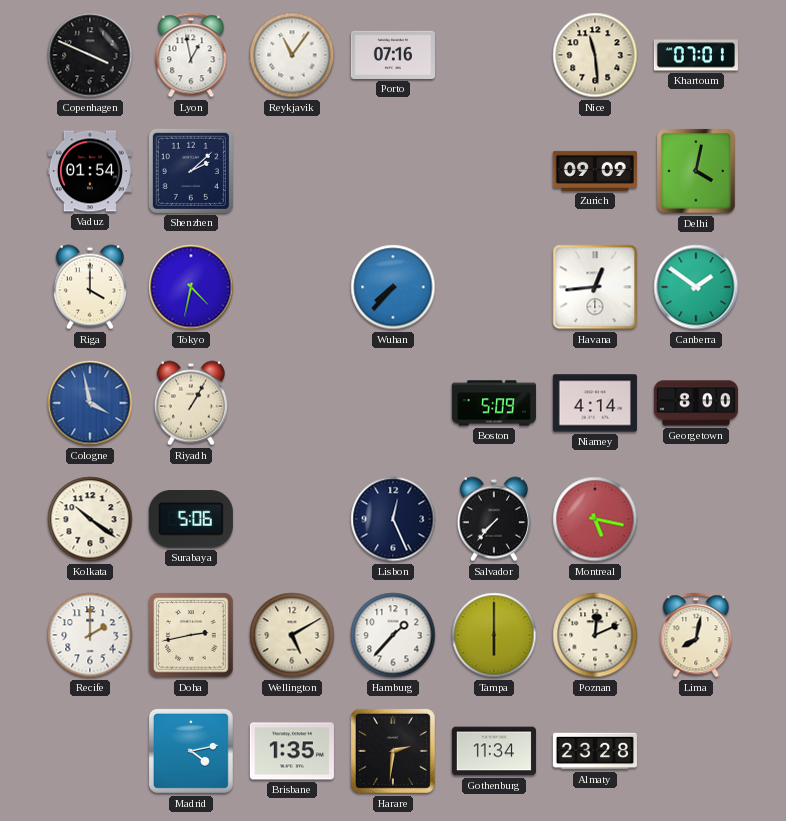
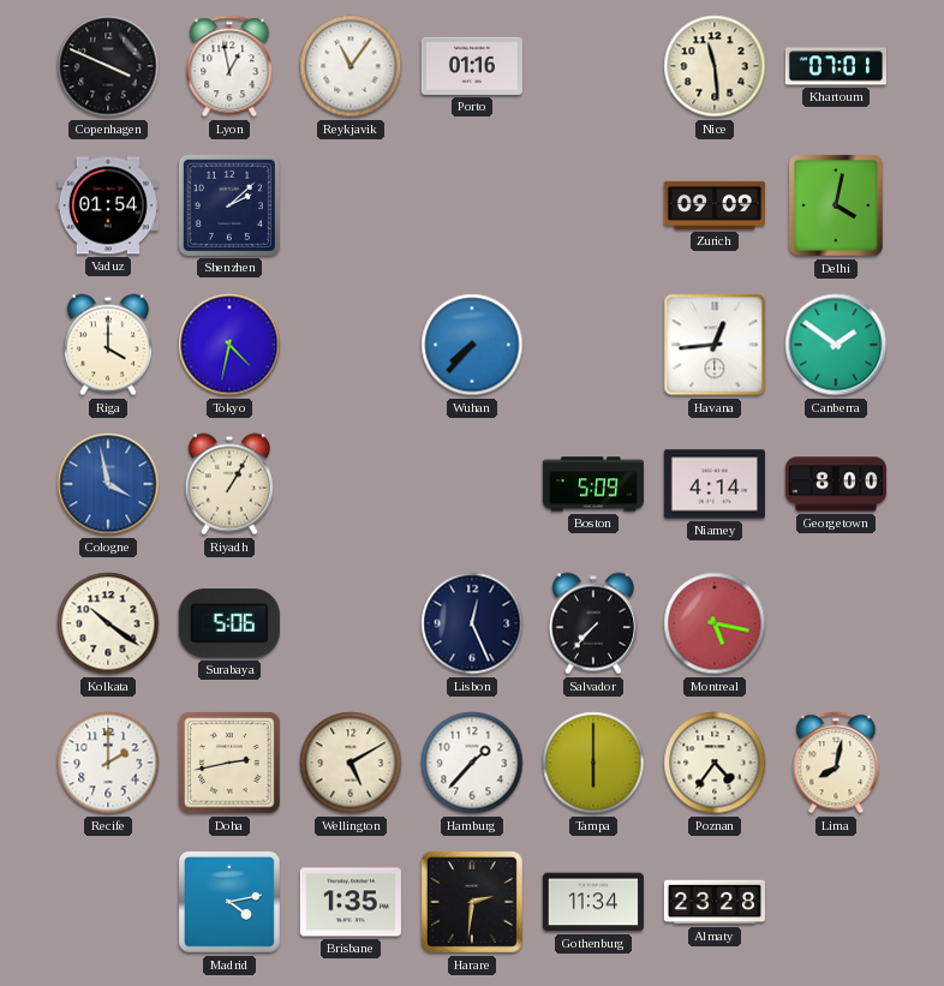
Porto: 07:16 -> 01:16 (472, 66)
Poznan: 12:11 -> 4:36 (715, 763)
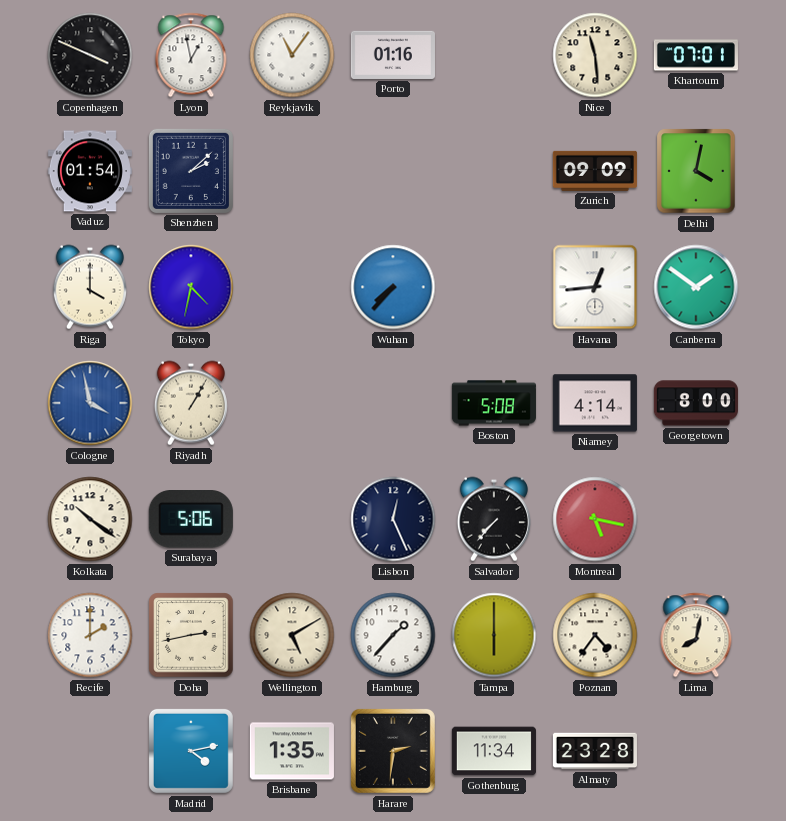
Boston: 5:09 -> 5:08 (494, 403)
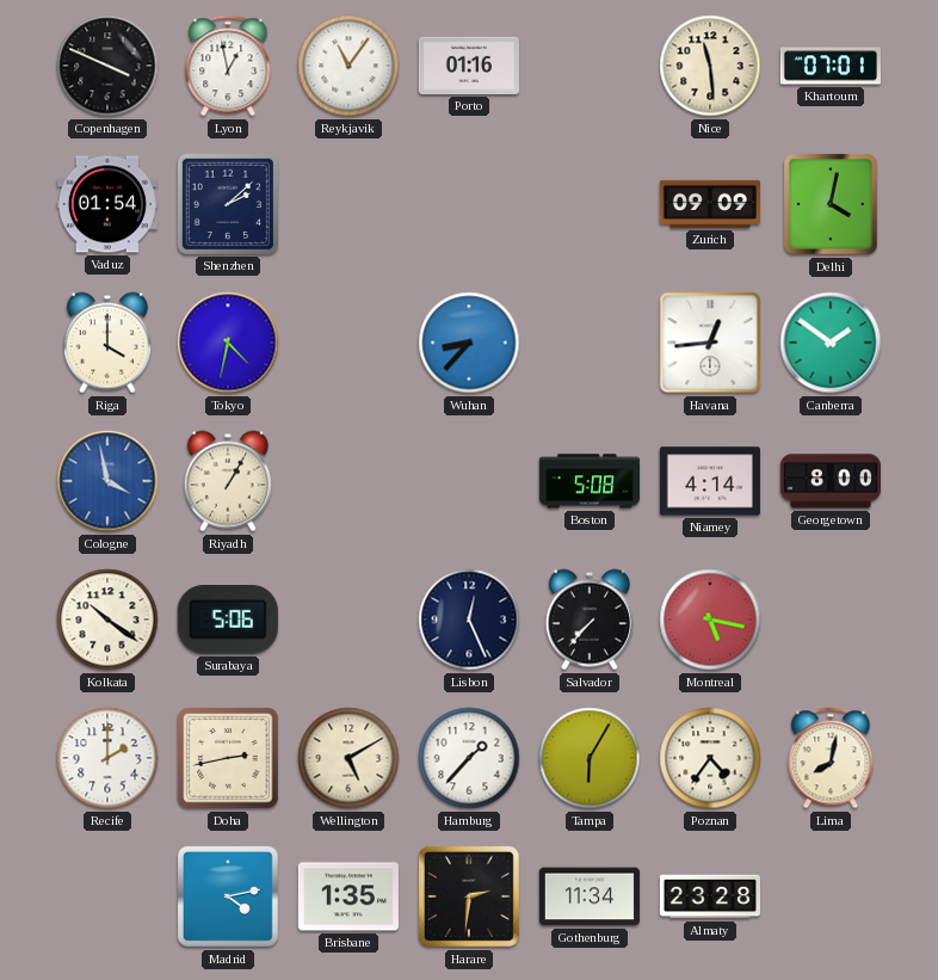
Wuhan: 7:37 -> 8:37 (469, 343)
Tampa: 6:00 -> 6:05 (590, 758)
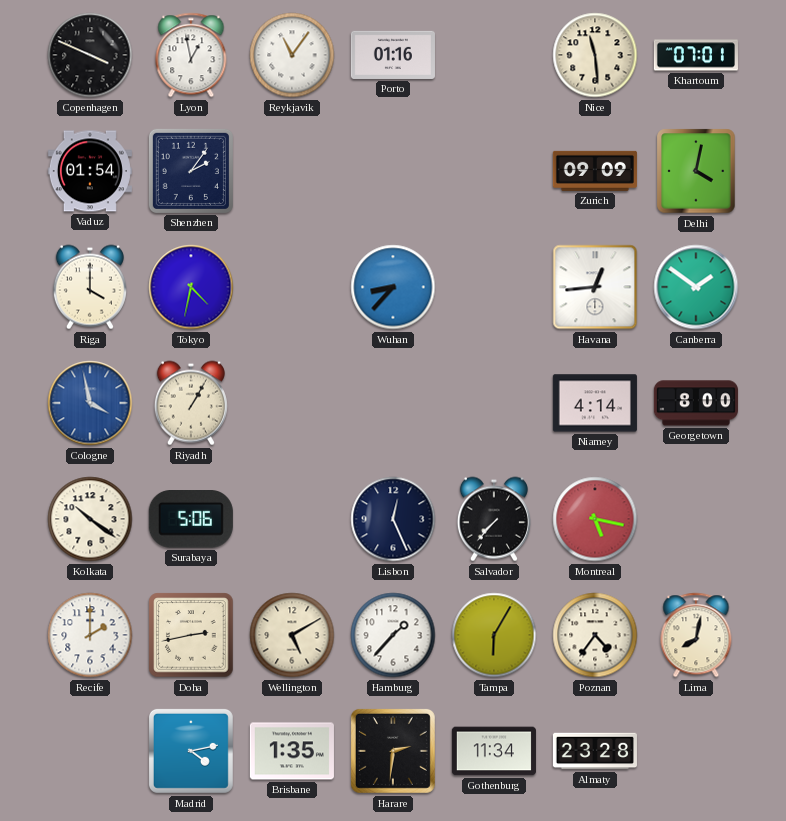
Shenzhen: 2:08 -> 2:06 (191, 171)
Boston: 5:08 -> none (590, 481)
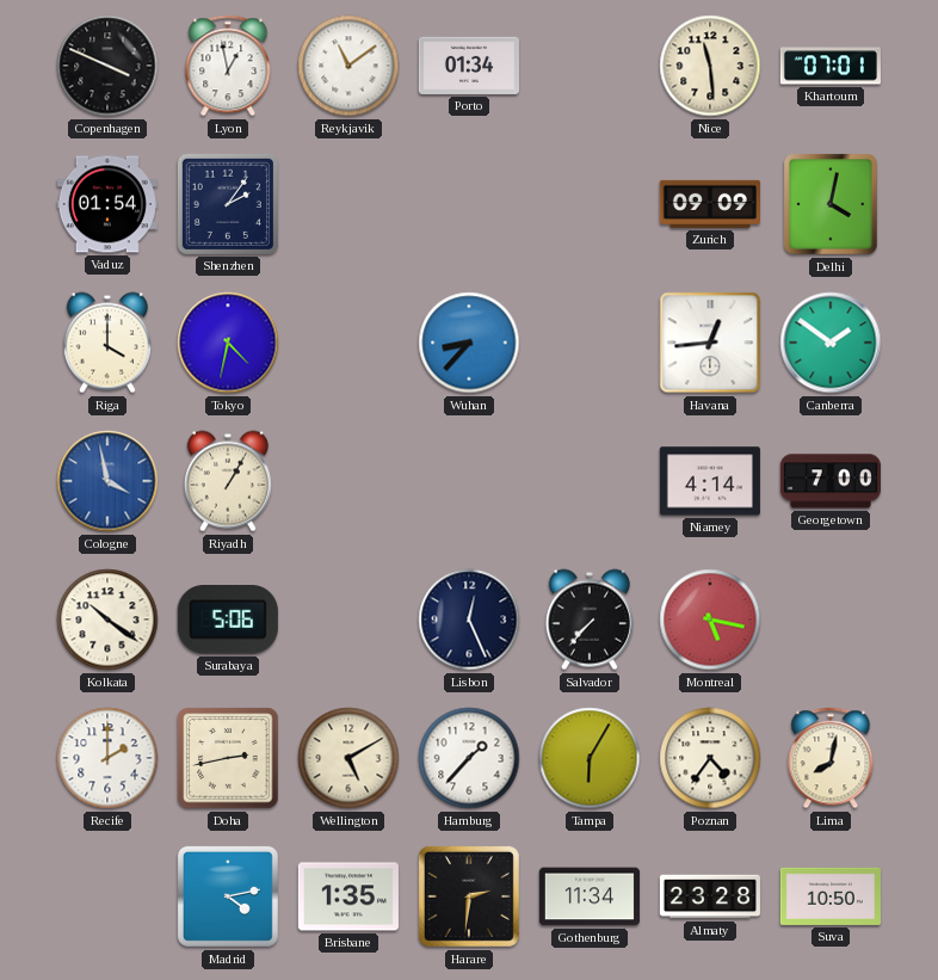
Reykjavik: 11:06 -> 11:09 (348, 66)
Porto: 01:16 -> 01:34 (469, 66)
Georgetown: 8:00 -> 7:00 (831, 481)
Suva: none -> 10:50 (831, 896)
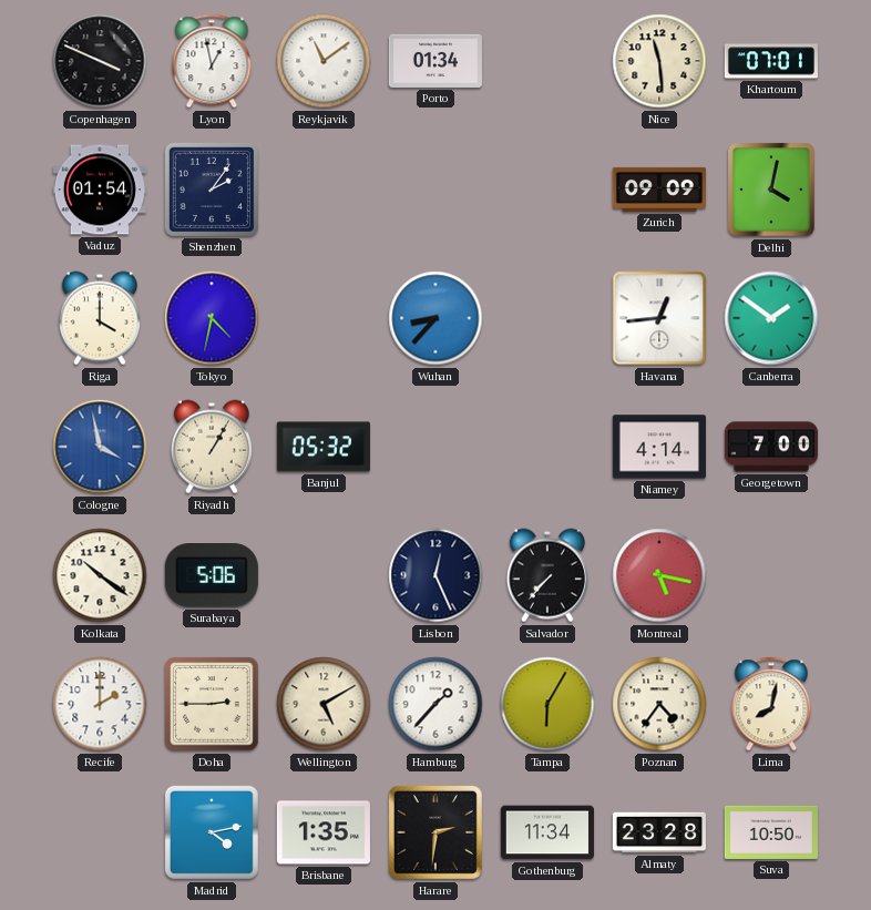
Banjul: none -> 05:32 (324, 447)
Doha: 2:43 -> 2:45 (212, 704)
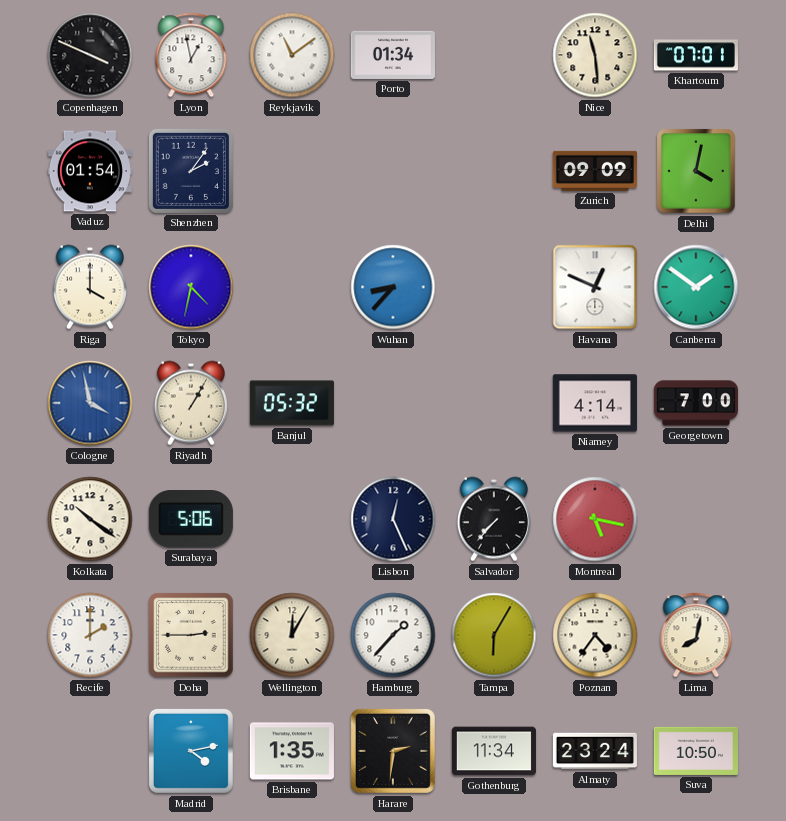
Havana: 12:44 -> 12:49 (595, 287)
Wellington: 5:10 -> 12:05 (292, 635)
Almaty: 23:28 -> 23:24 (595, 751)
